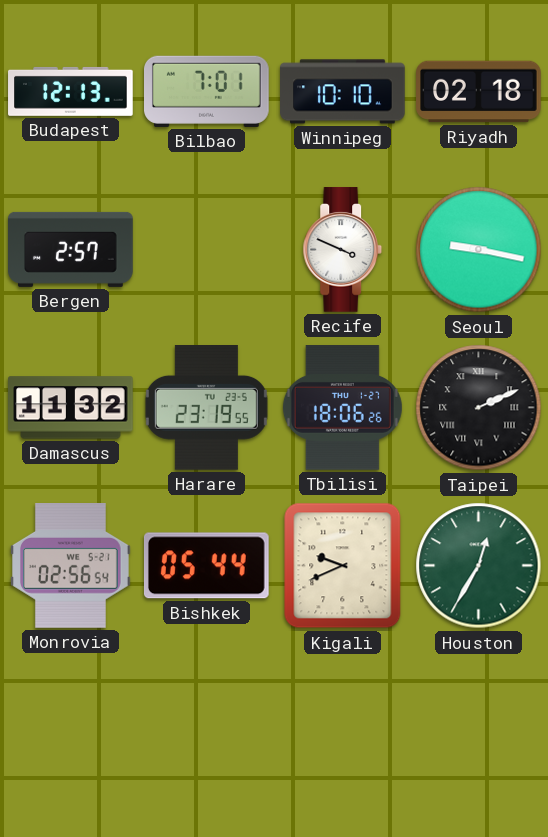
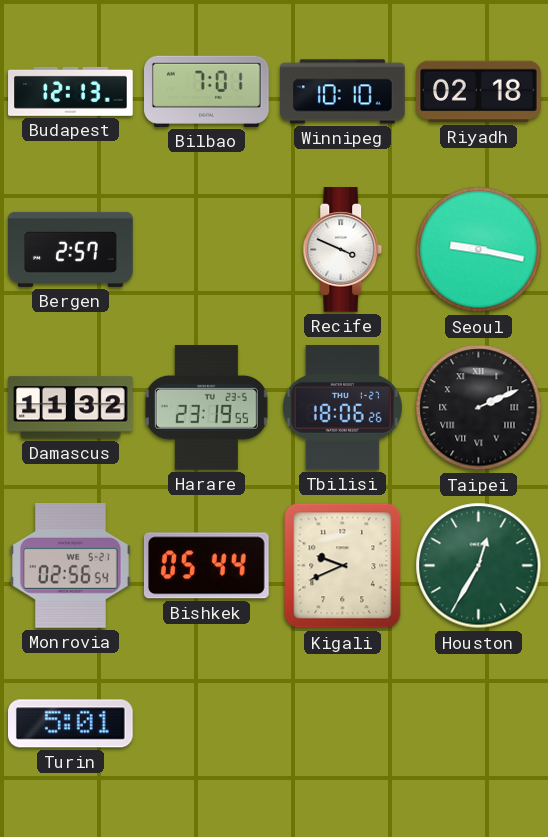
Turin: none -> 5:01 (71, 724)
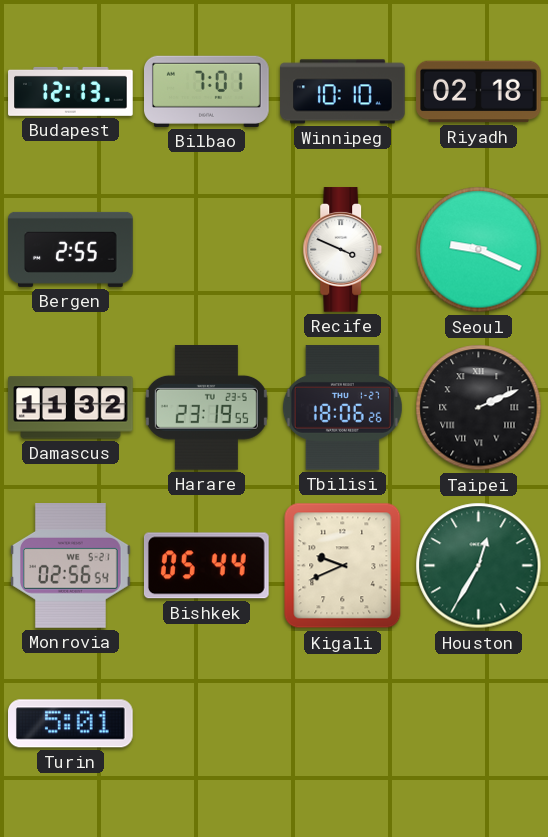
Bergen: 2:57 -> 2:55 (71, 249)
Seoul: 9:17 -> 9:19 (479, 250)
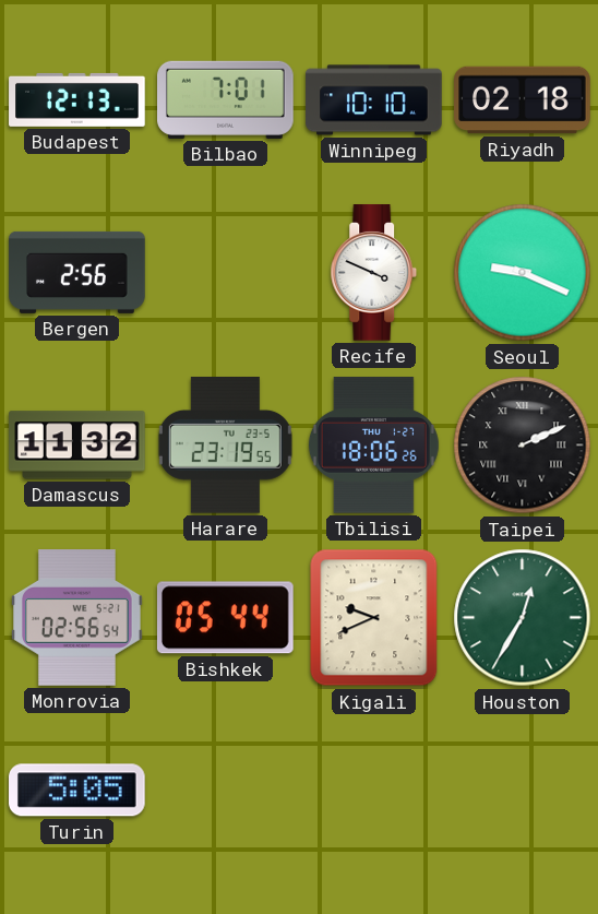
Bergen: 2:55 -> 2:56 (77, 272)
Turin: 5:01 -> 5:05 (77, 791)
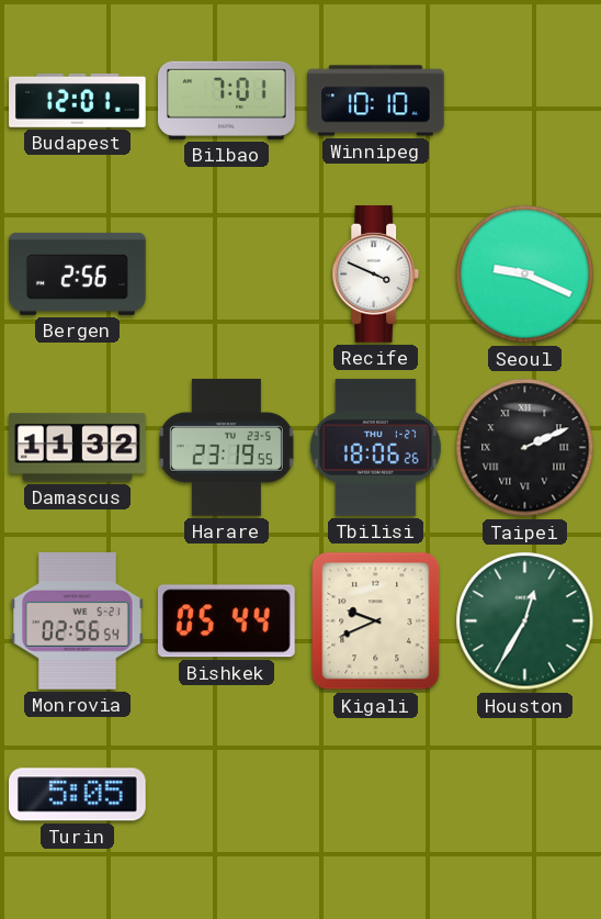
Budapest: 12:13 -> 12:01 (78, 100)
Riyadh: 02:18 -> none (523, 100)
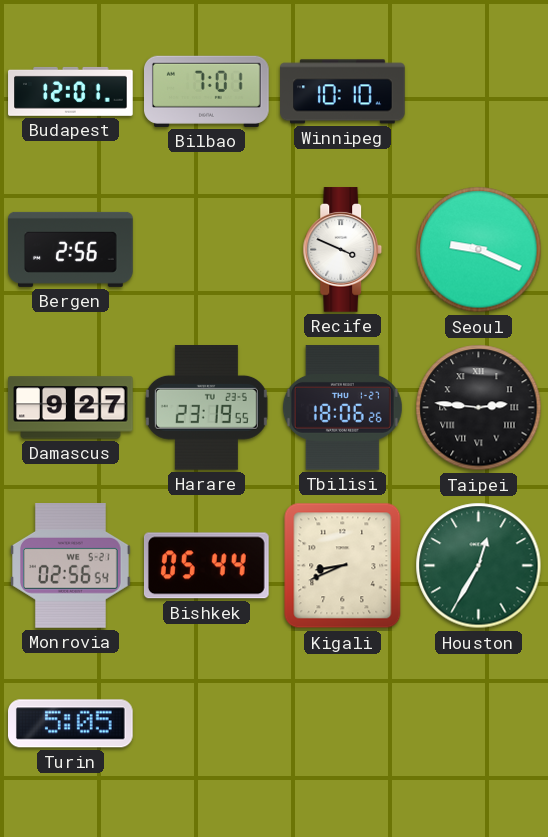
Damascus: 11:32 -> 9:27 (71, 408)
Taipei: 2:11 -> 2:46 (479, 408)
Kigali: 9:41 -> 8:41 (343, 566)
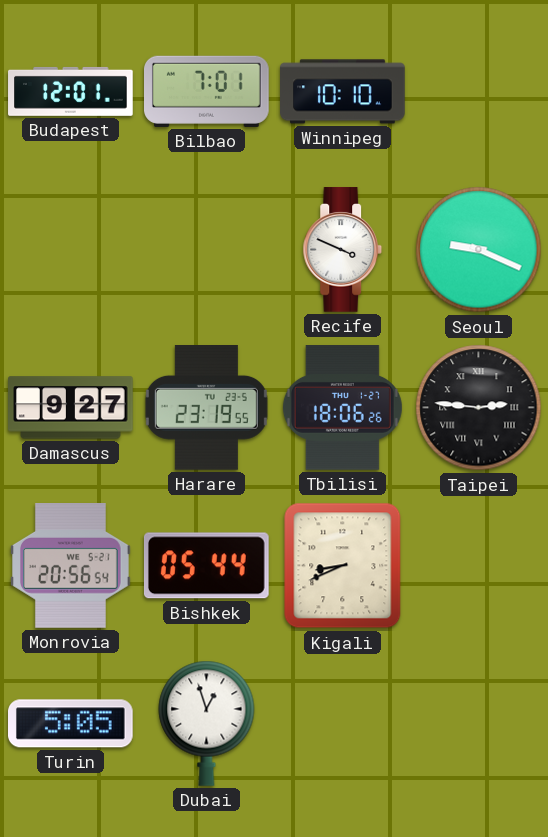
Bergen: 2:56 -> none (71, 249)
Monrovia: 02:56 -> 20:56 (71, 566)
Houston: 12:35 -> none (479, 566)
Dubai: none -> 12:57 (207, 723)
